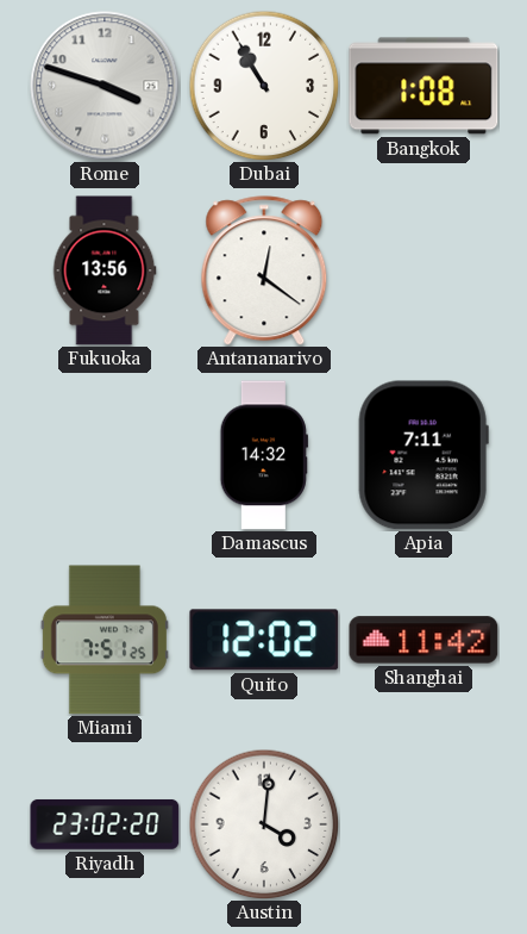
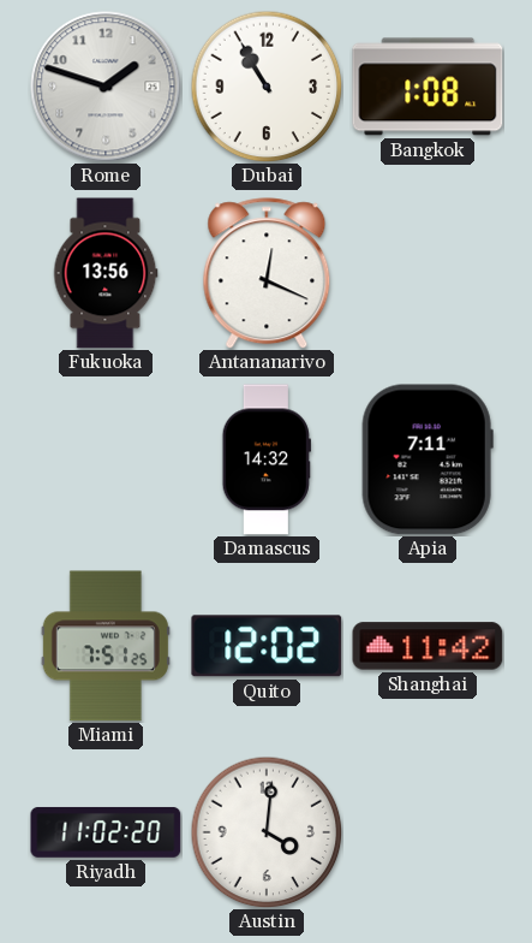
Rome: 3:48 -> 1:48 (106, 87)
Antananarivo: 12:21 -> 12:19 (267, 273)
Riyadh: 23:02 -> 11:02 (106, 832)
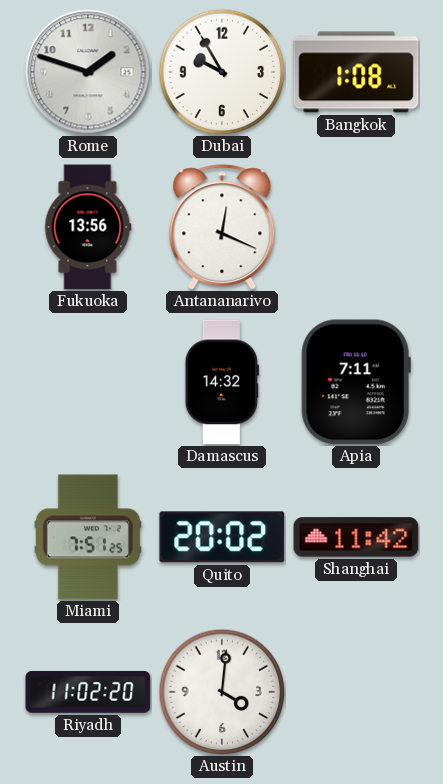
Dubai: 10:55 -> 9:55 (222, 72)
Quito: 12:02 -> 20:02 (222, 537)
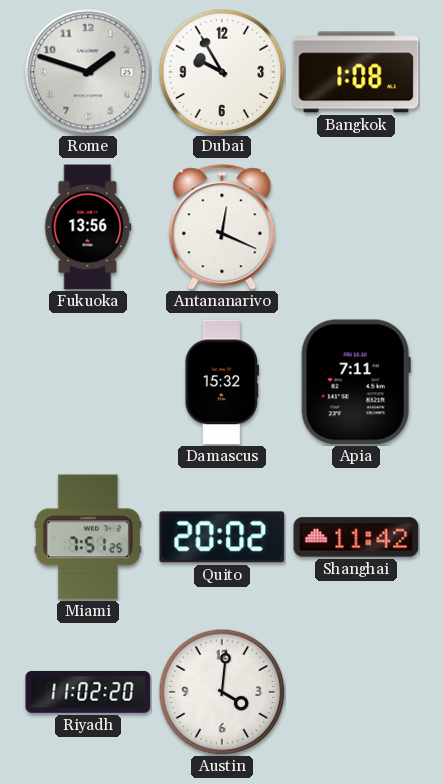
Damascus: 14:32 -> 15:32 (222, 382)
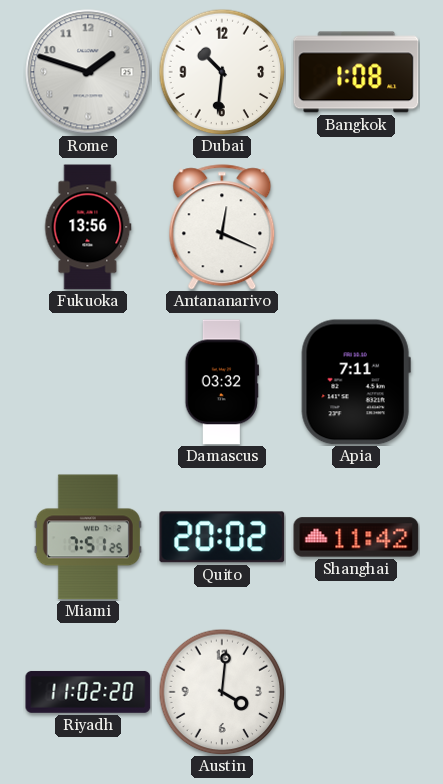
Dubai: 9:55 -> 10:31 (222, 72)
Damascus: 15:32 -> 03:32 (222, 382)
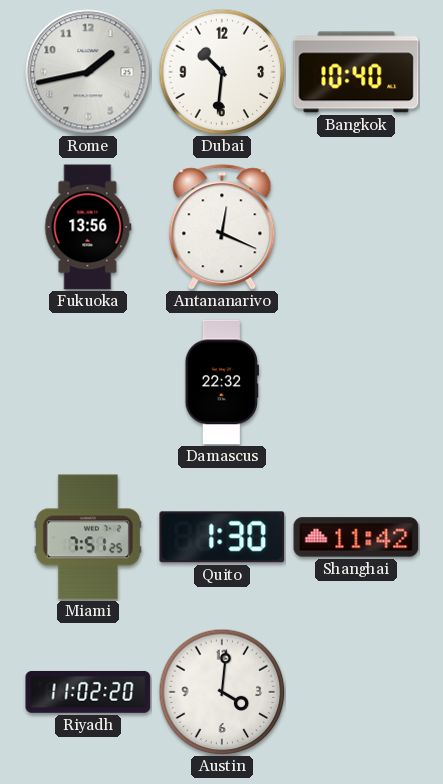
Rome: 1:48 -> 1:43 (88, 72)
Bangkok: 1:08 -> 10:40 (356, 72)
Damascus: 03:32 -> 22:32 (222, 382)
Apia: 7:11 -> none (356, 382)
Quito: 20:02 -> 1:30 (222, 537)
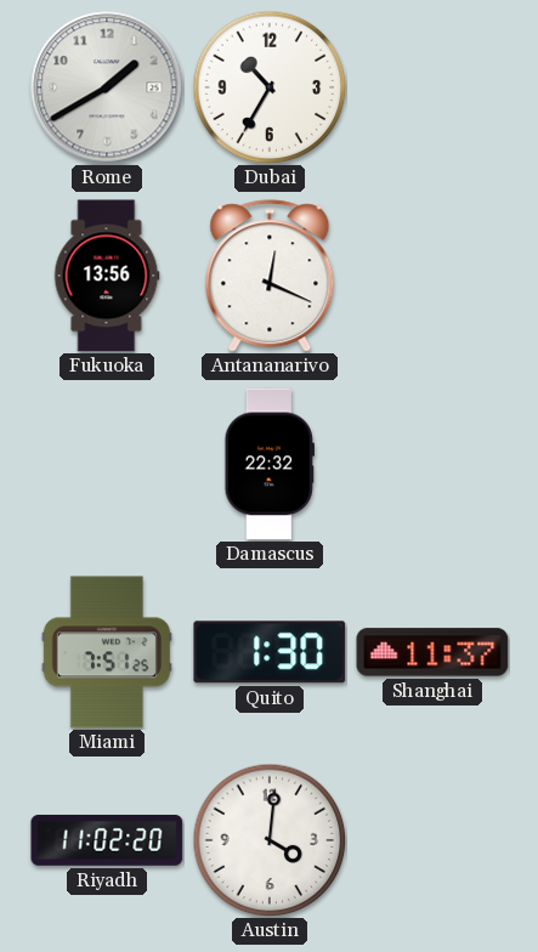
Rome: 1:43 -> 1:40 (107, 87)
Dubai: 10:31 -> 10:35 (270, 87)
Bangkok: 10:40 -> none (356, 72)
Shanghai: 11:42 -> 11:37 (432, 652)
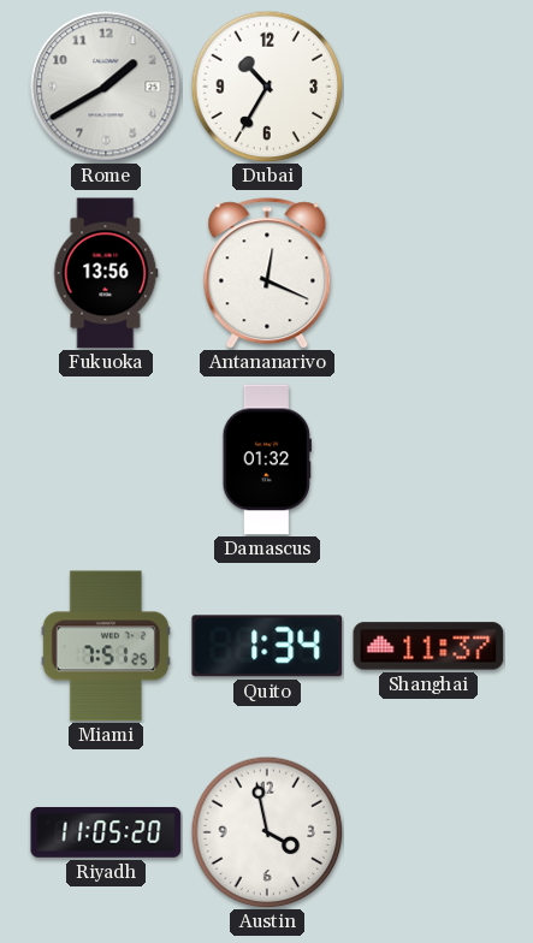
Damascus: 22:32 -> 01:32 (267, 459)
Quito: 1:30 -> 1:34 (267, 646)
Riyadh: 11:02 -> 11:05 (106, 832)
Austin: 4:01 -> 3:58 (267, 832)
